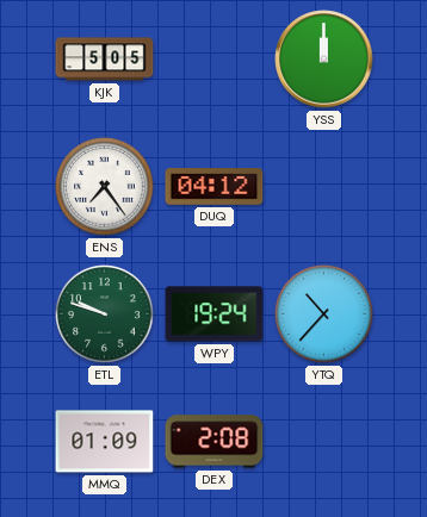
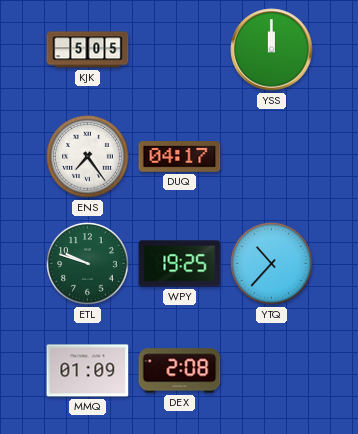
DUQ: 04:12 -> 04:17 (180, 157)
WPY: 19:24 -> 19:25 (180, 264)
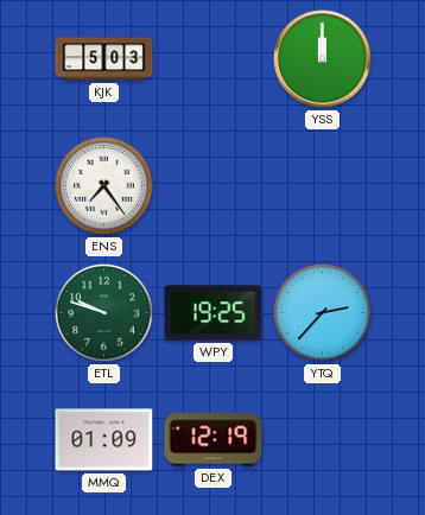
KJK: 5:05 -> 5:03 (104, 59)
DUQ: 04:17 -> none (180, 157)
YTQ: 10:37 -> 2:37 (323, 313)
DEX: 2:08 -> 12:19 (214, 440)
